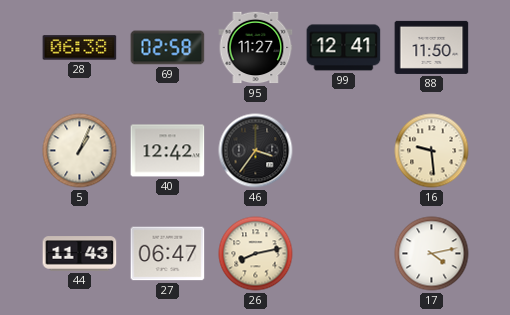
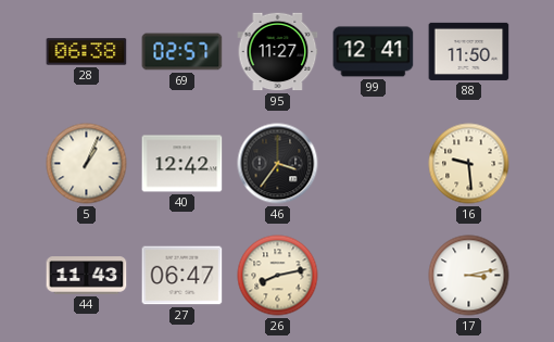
69: 02:58 -> 02:57 (182, 52)
17: 4:13 -> 3:13 (469, 276)
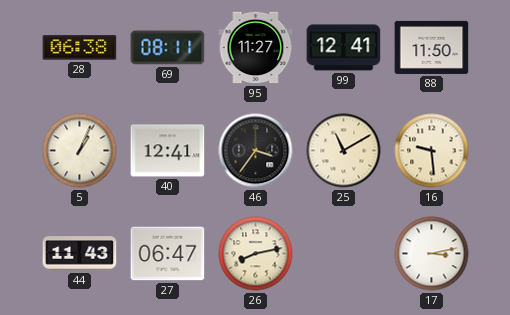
69: 02:57 -> 08:11 (168, 48)
40: 12:42 -> 12:41 (168, 151)
25: none -> 11:10 (344, 151)
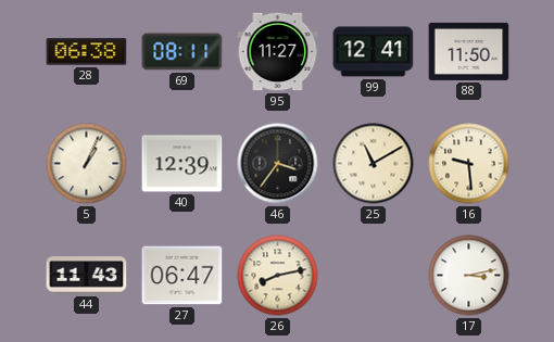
40: 12:41 -> 12:39 (182, 164)
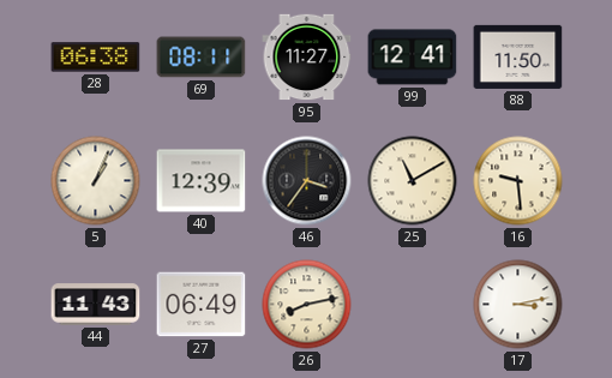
27: 06:47 -> 06:49 (202, 305)
